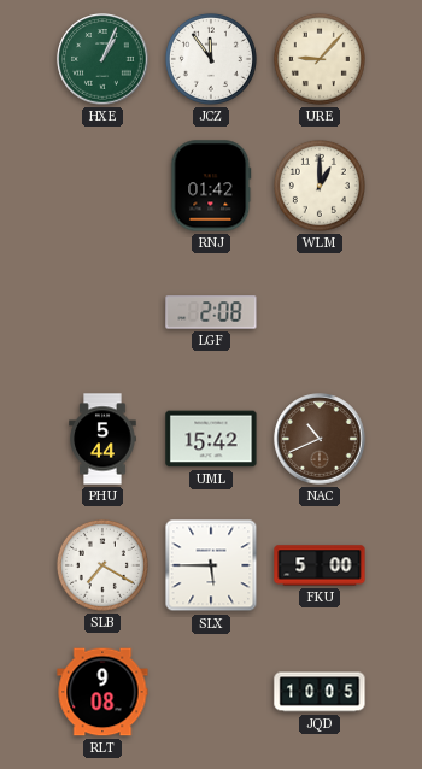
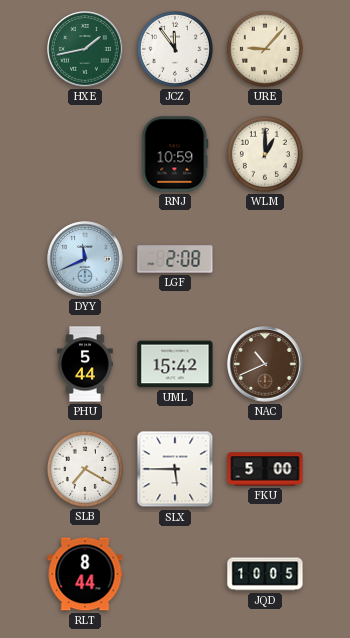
HXE: 1:04 -> 1:43 (85, 49)
RNJ: 01:42 -> 10:59 (175, 154)
DYY: none -> 11:41 (85, 259)
RLT: 9:08 -> 8:44 (85, 574)
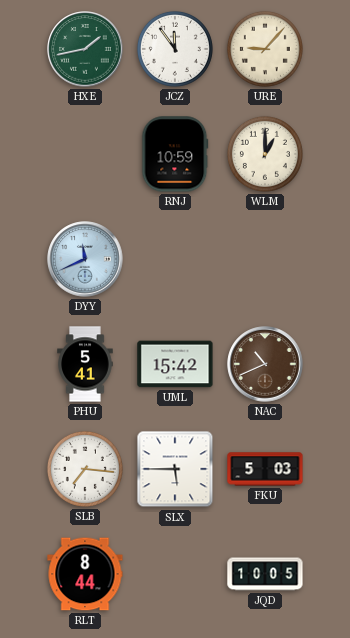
LGF: 2:08 -> none (175, 259)
PHU: 5:44 -> 5:41 (85, 364)
SLB: 7:20 -> 7:16 (85, 469)
FKU: 5:00 -> 5:03 (265, 469)
